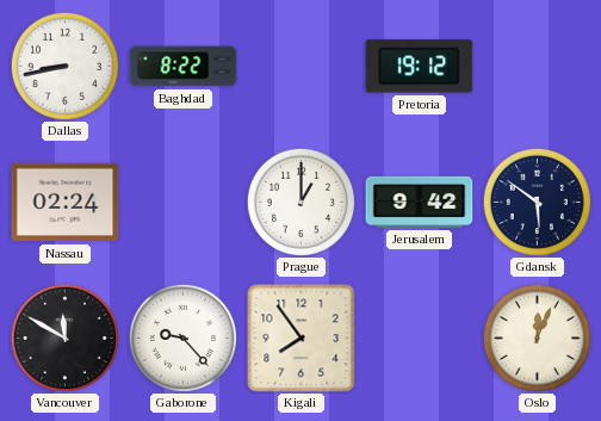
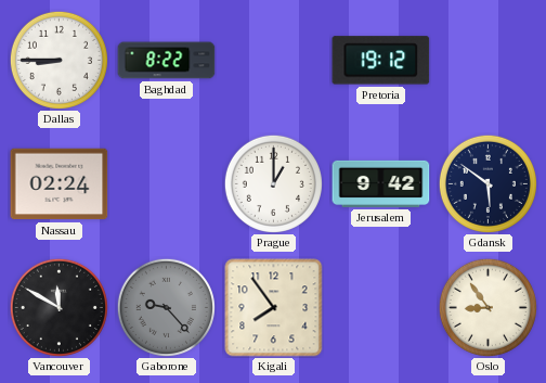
Dallas: 8:43 -> 8:45 (58, 60)
Gaborone dial: white -> grey (166, 307)
Oslo: 12:04 -> 8:54 (487, 307)
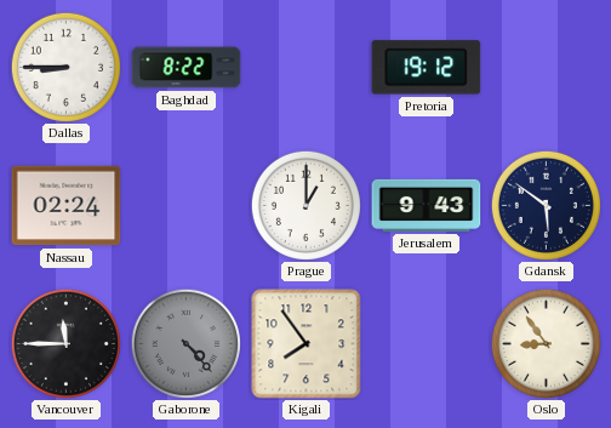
Jerusalem: 9:42 -> 9:43 (427, 205)
Vancouver: 11:50 -> 11:45 (65, 343)
Gaborone: 9:23 -> 4:23 (185, 343)
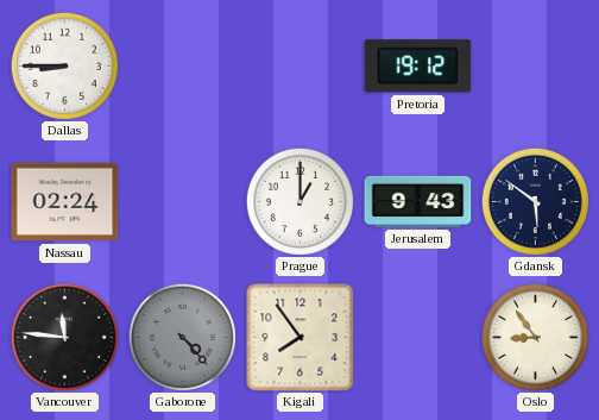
Baghdad: 8:22 -> none (187, 68)
Vancouver: 11:45 -> 11:46 (64, 337)
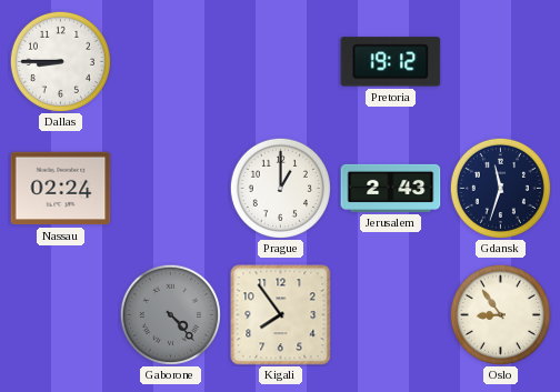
Jerusalem: 9:43 -> 2:43 (391, 188)
Gdansk: 5:51 -> 11:33 (500, 188)
Vancouver: 11:46 -> none (64, 337)
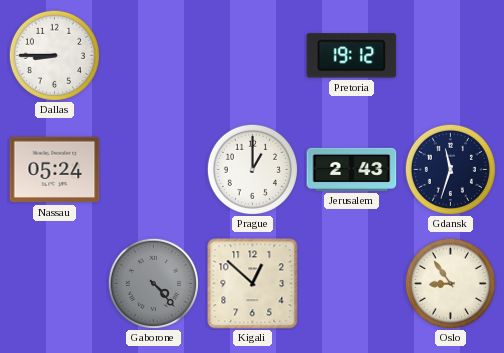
Nassau: 02:24 -> 05:24 (55, 170)
Kigali: 7:54 -> 12:52 (253, 284)
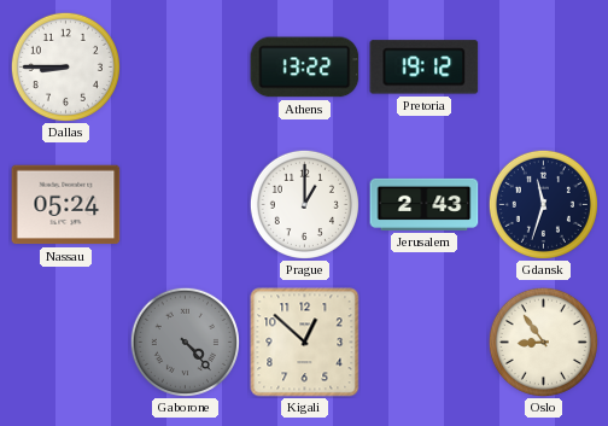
Athens: none -> 13:22 (305, 68)
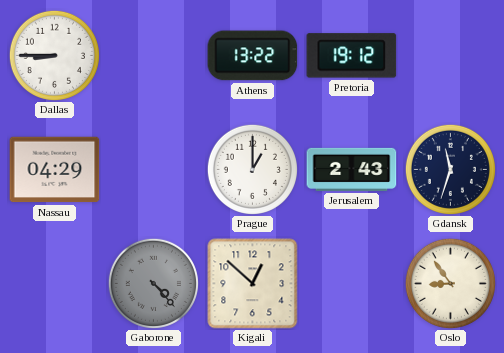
Nassau: 05:24 -> 04:29 (55, 170)
